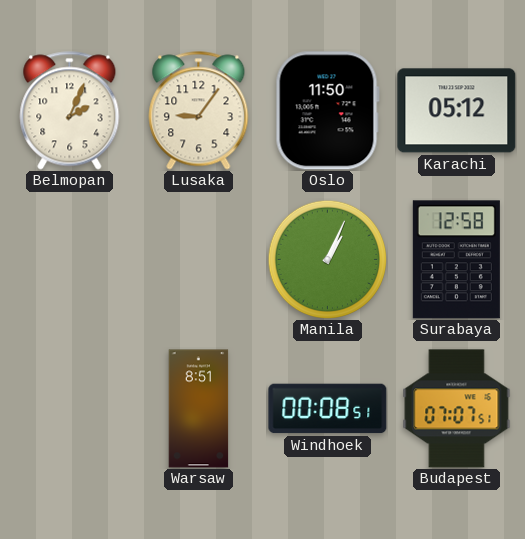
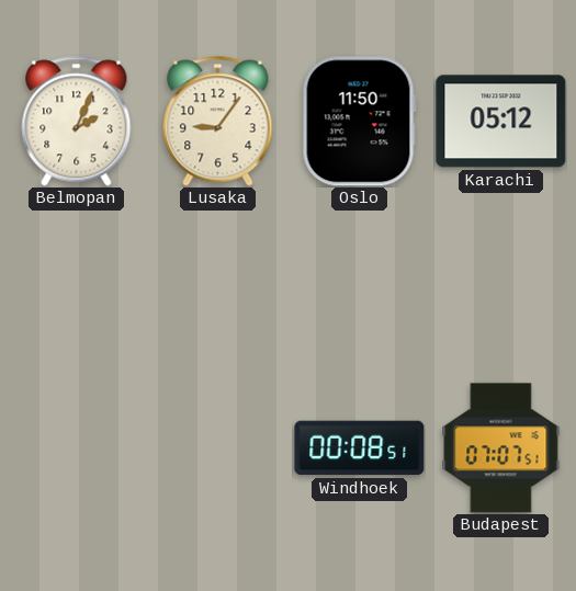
Manila: 1:04 -> none (327, 259)
Surabaya: 12:58 -> none (456, 260)
Warsaw: 8:51 -> none (199, 409)
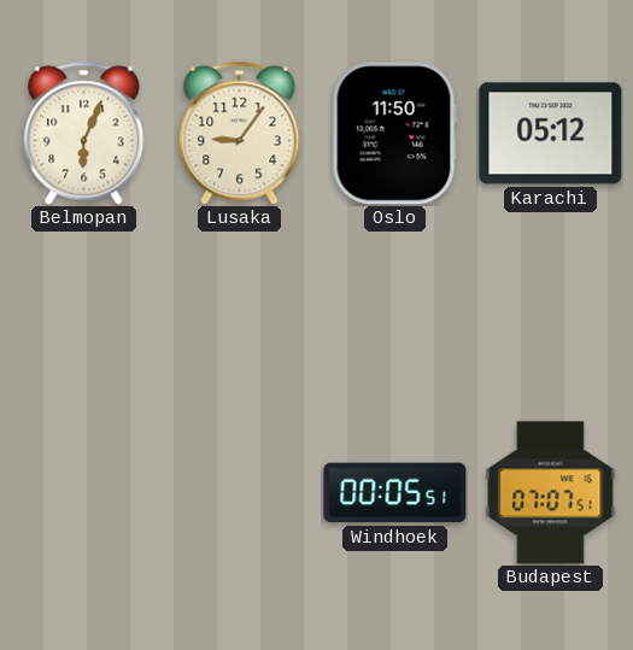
Belmopan: 2:04 -> 6:04 (84, 134)
Windhoek: 00:08 -> 00:05 (395, 493)
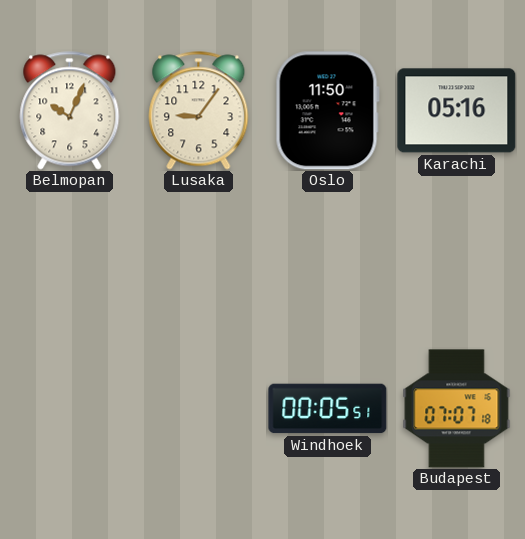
Belmopan: 6:04 -> 10:04 (70, 111)
Karachi: 05:12 -> 05:16 (457, 111)
Budapest: 07:07:51 -> 07:07:18 (457, 409)
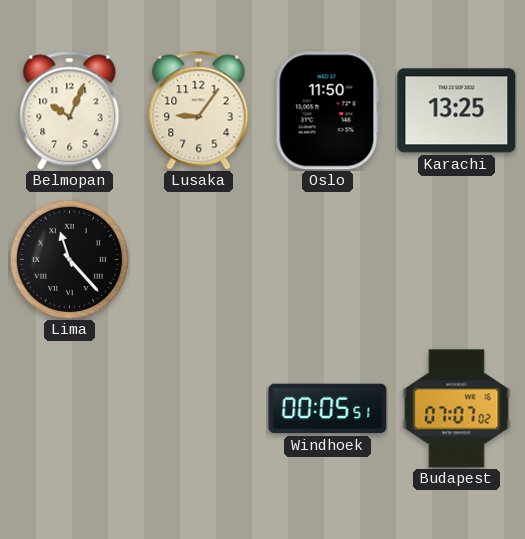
Karachi: 05:16 -> 13:25 (457, 111)
Lima: none -> 11:23 (69, 259)
Budapest: 07:07:18 -> 07:07:02 (457, 409)
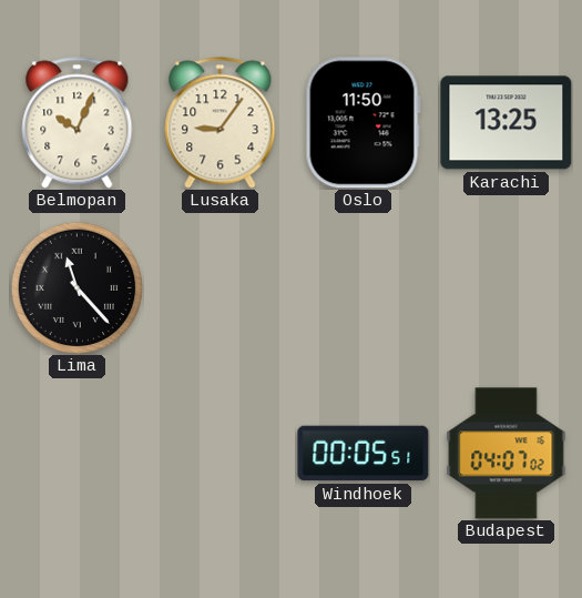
Budapest: 07:07 -> 04:07 (507, 454)
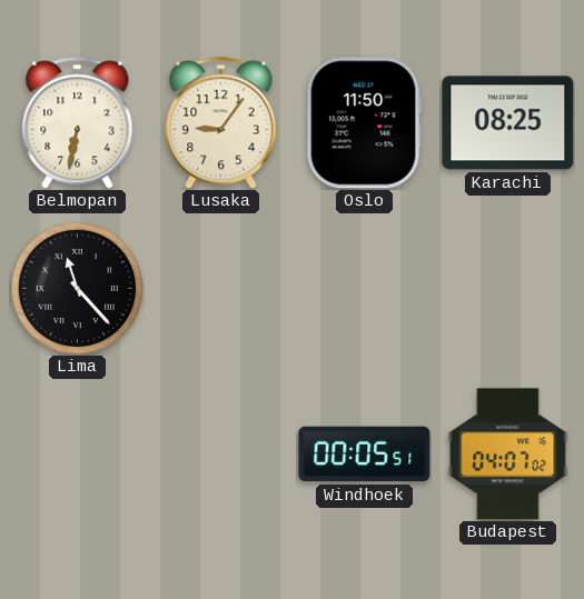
Belmopan: 10:04 -> 6:32 (78, 123)
Karachi: 13:25 -> 08:25 (508, 123)
